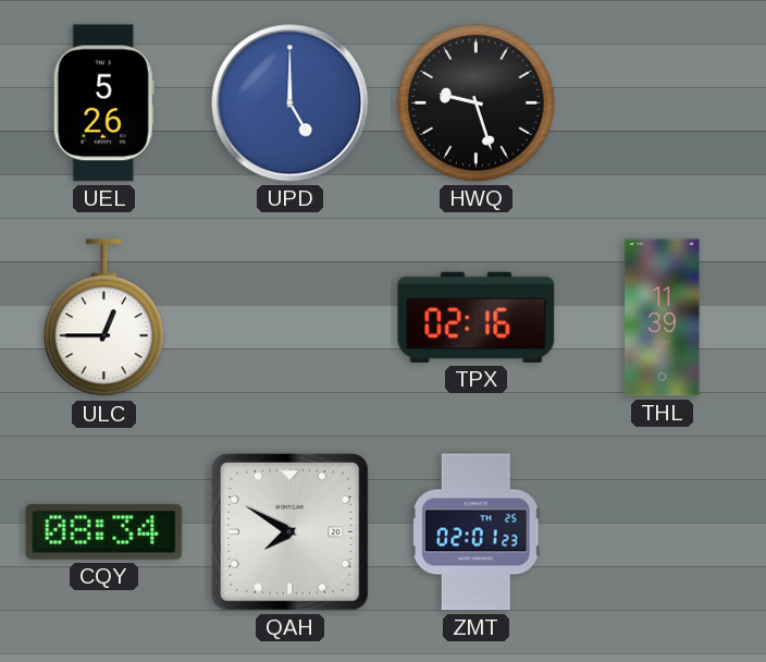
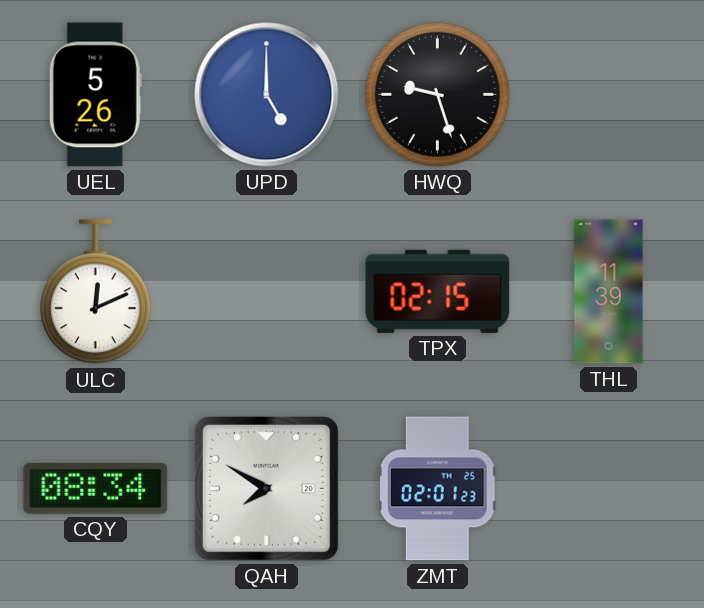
ULC: 12:45 -> 12:11 (95, 292)
TPX: 02:16 -> 02:15 (438, 291)
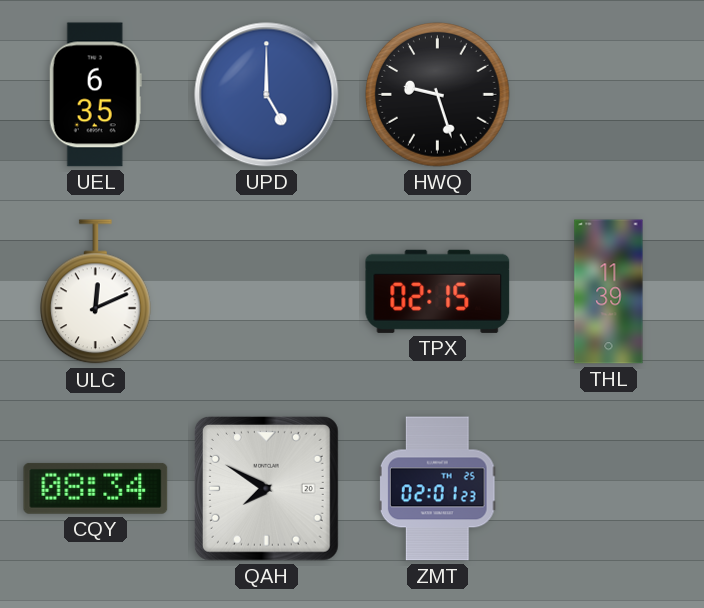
UEL: 5:26 -> 6:35 (95, 95)
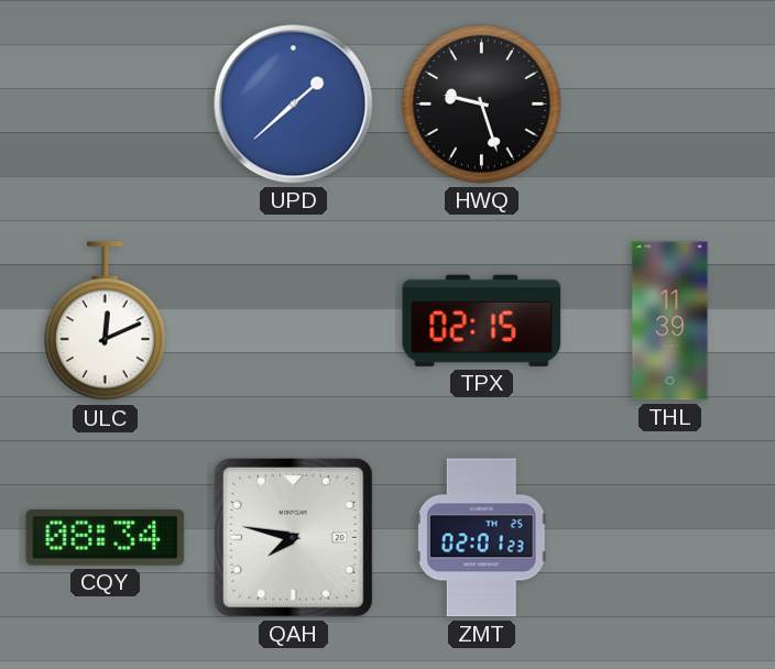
UEL: 6:35 -> none (95, 95)
UPD: 5:00 -> 1:38 (294, 105)
QAH: 7:50 -> 7:47 (293, 537)
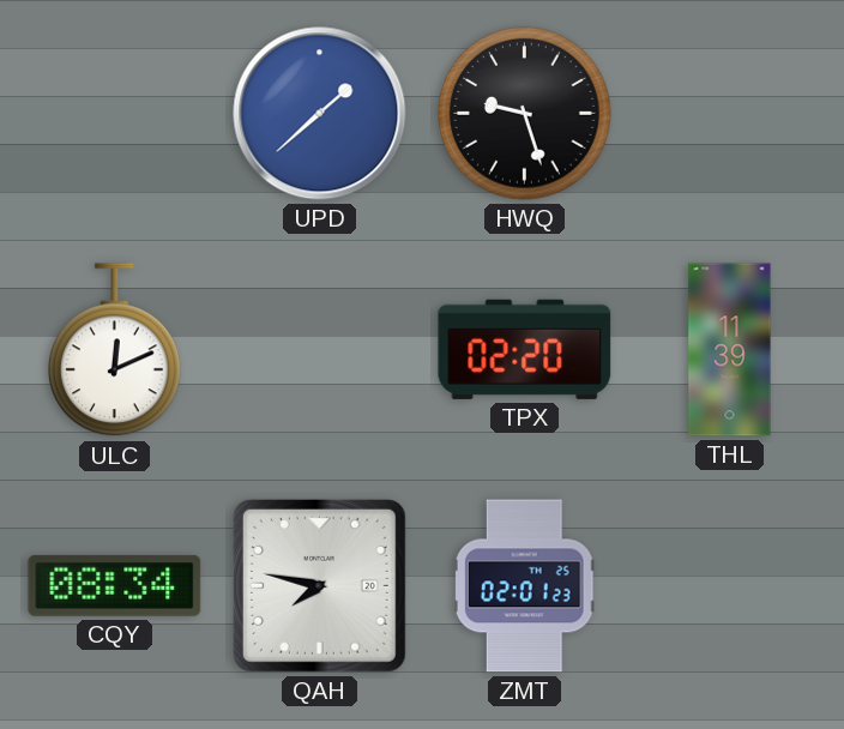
TPX: 02:15 -> 02:20 (525, 349)
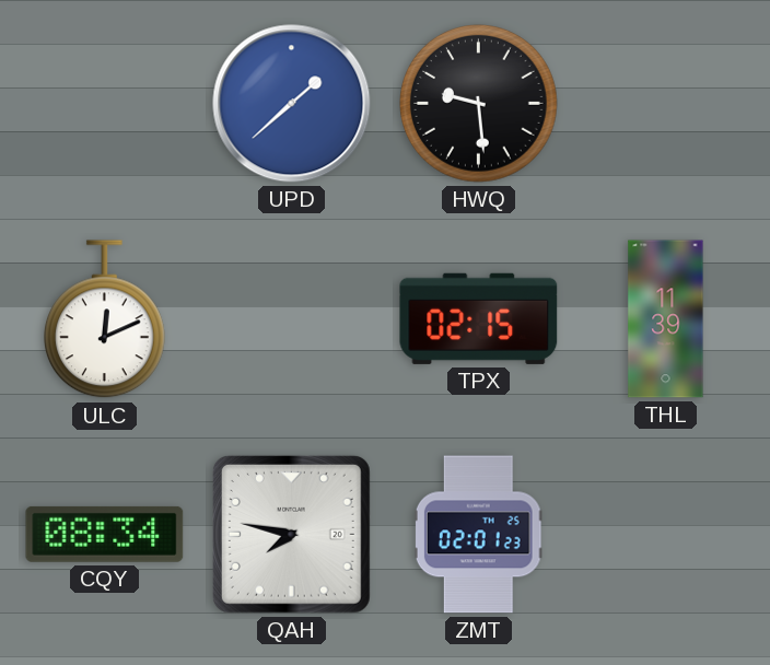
HWQ: 9:27 -> 9:29 (479, 104)
TPX: 02:20 -> 02:15 (479, 318)
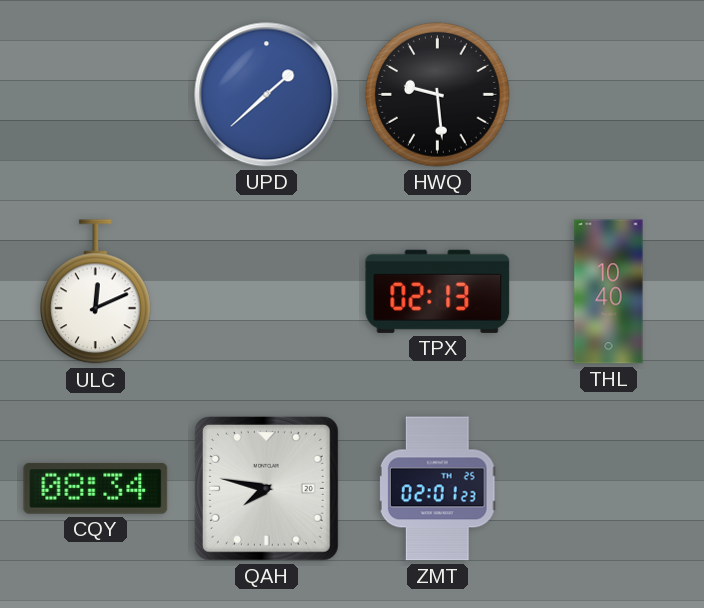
TPX: 02:15 -> 02:13 (438, 291)
THL: 11:39 -> 10:40 (609, 292)
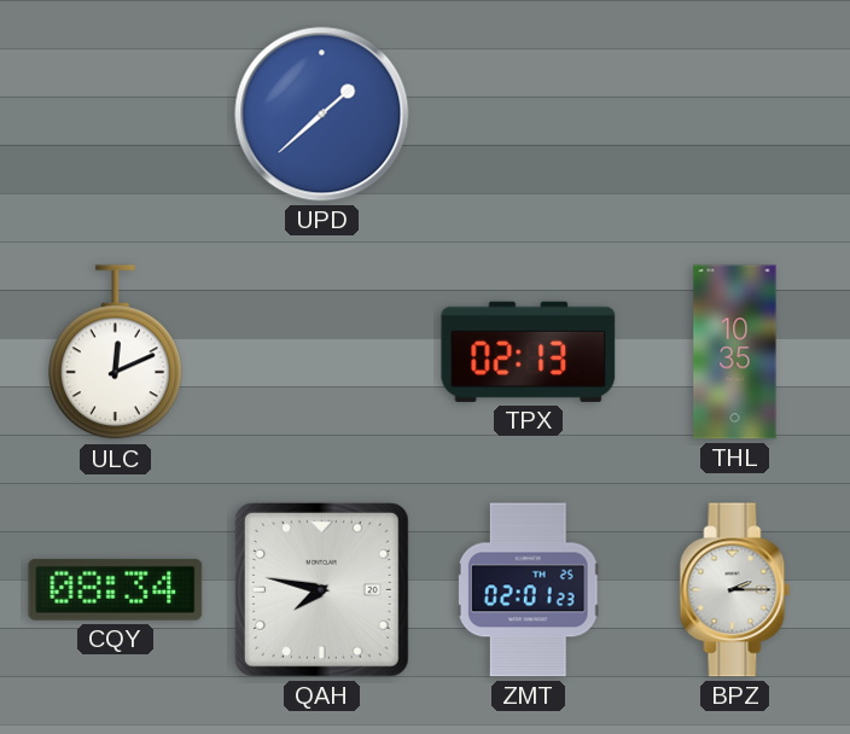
HWQ: 9:29 -> none (438, 95)
THL: 10:40 -> 10:35 (735, 353)
BPZ: none -> 2:15 (735, 590)
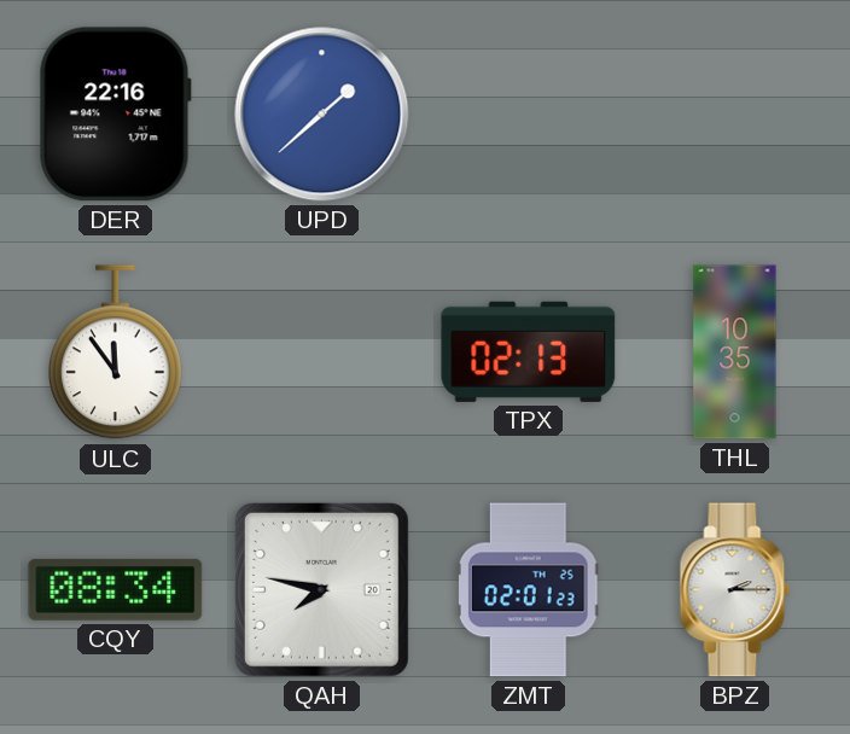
DER: none -> 22:16 (115, 115)
ULC: 12:11 -> 11:54 (115, 353)
